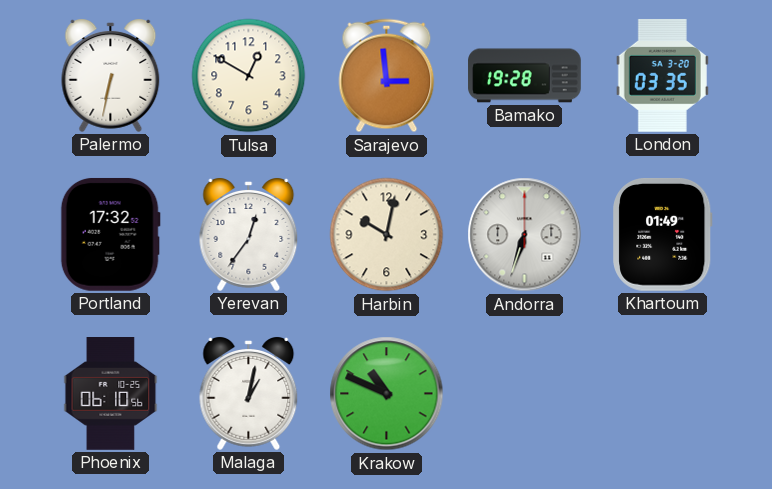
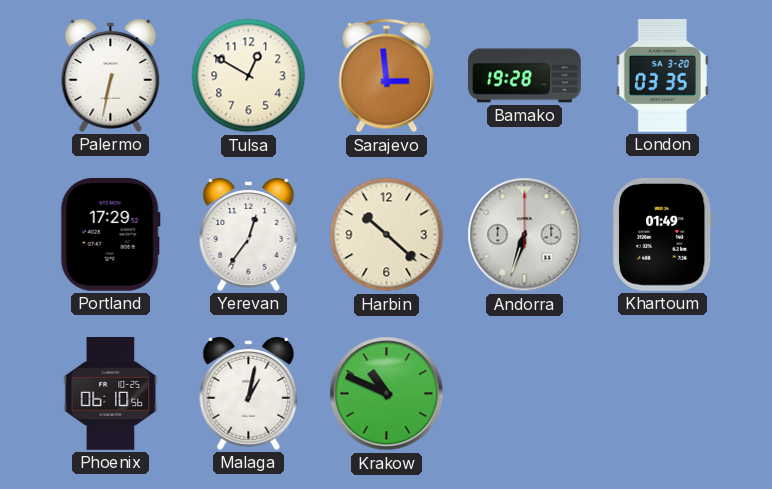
Portland: 17:32 -> 17:29 (110, 234)
Harbin: 10:02 -> 10:22 (387, 235)
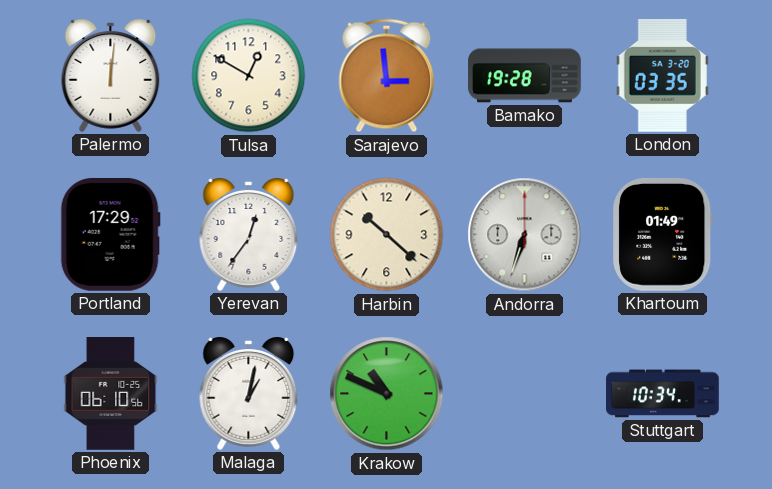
Palermo: 6:32 -> 12:01 (111, 76)
Stuttgart: none -> 10:34 (663, 394)
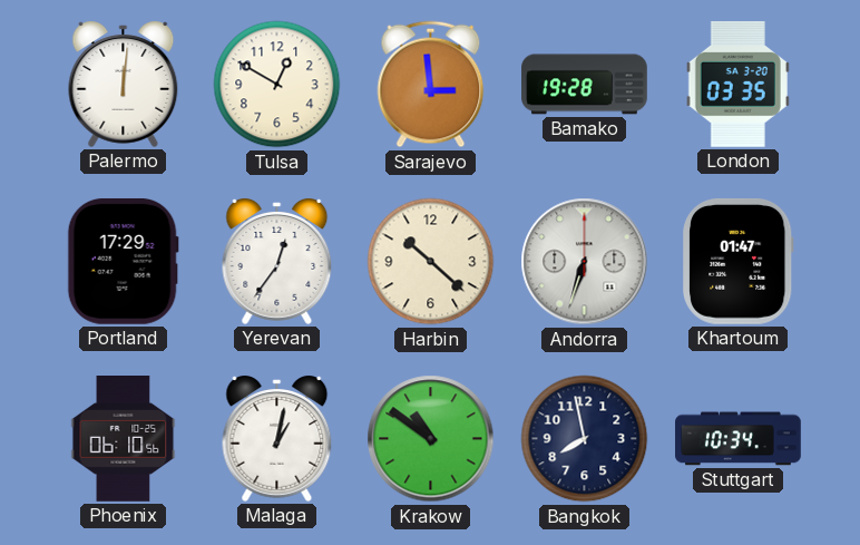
Khartoum: 01:49 -> 01:47 (739, 261)
Krakow: 10:49 -> 10:51 (431, 439)
Bangkok: none -> 7:58 (585, 439)
